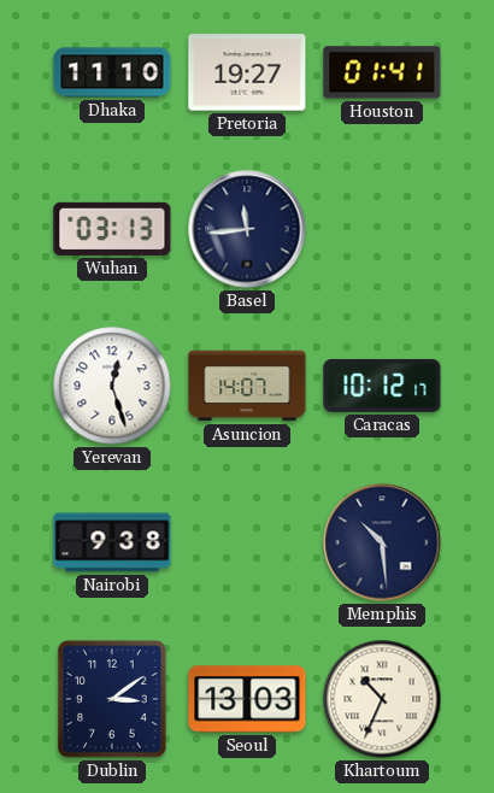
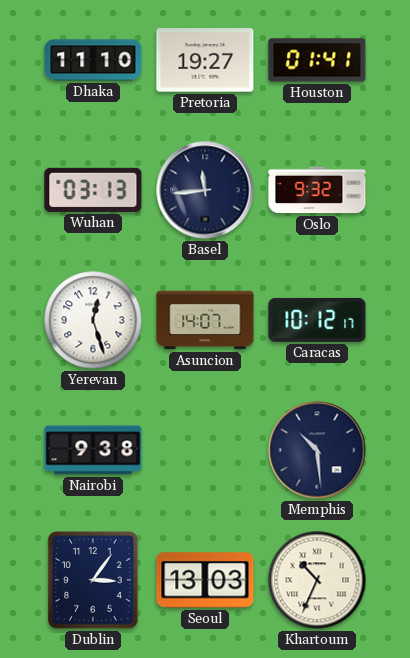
Oslo: none -> 9:32 (317, 190)
Dublin: 3:09 -> 3:06 (93, 580)
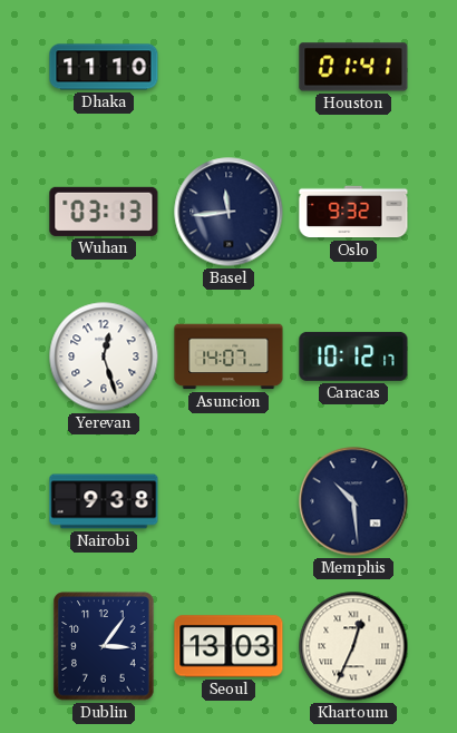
Pretoria: 19:27 -> none (205, 60)
Khartoum: 10:34 -> 12:34 (353, 646)
